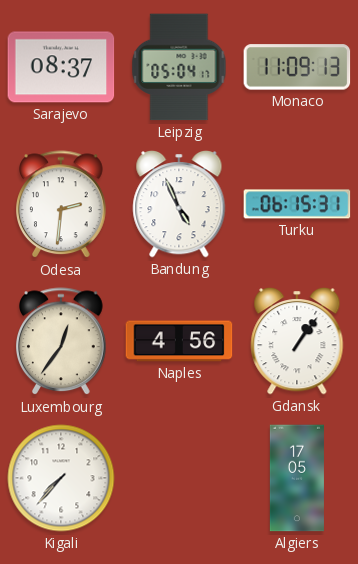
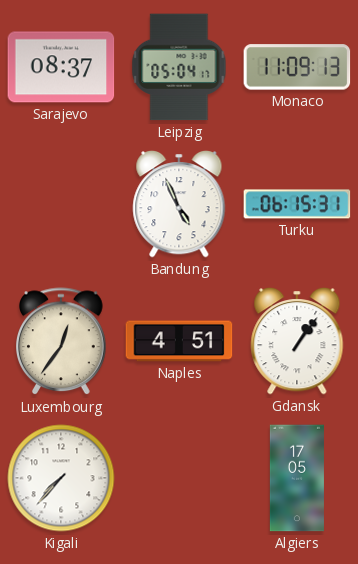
Odesa: 2:31 -> none (62, 205)
Naples: 4:56 -> 4:51 (179, 341)
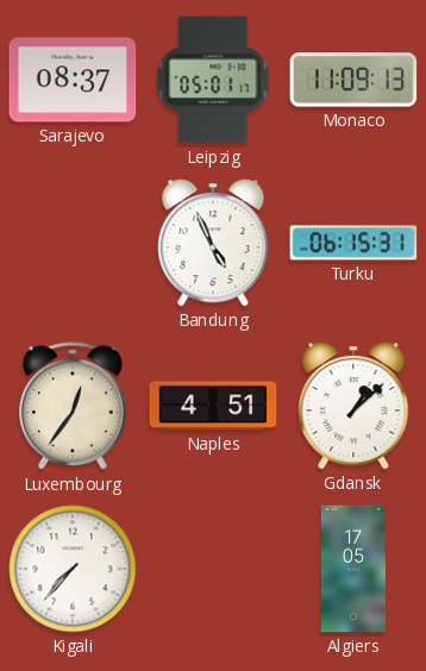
Leipzig: 05:04 -> 05:01 (213, 80)
Gdansk: 1:06 -> 1:08 (353, 407)
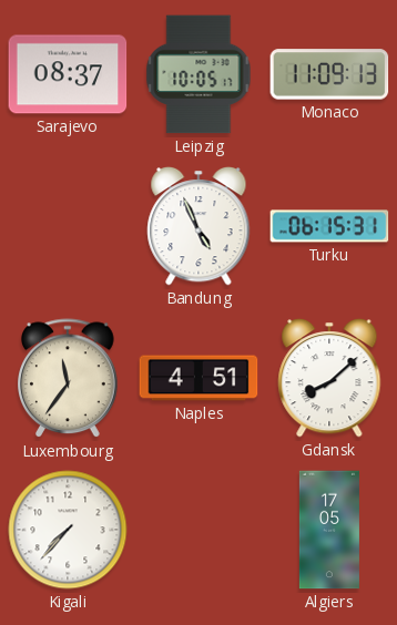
Leipzig: 05:01 -> 10:05 (198, 74)
Luxembourg: 12:36 -> 11:36 (69, 379)
Gdansk: 1:08 -> 8:08 (329, 379)
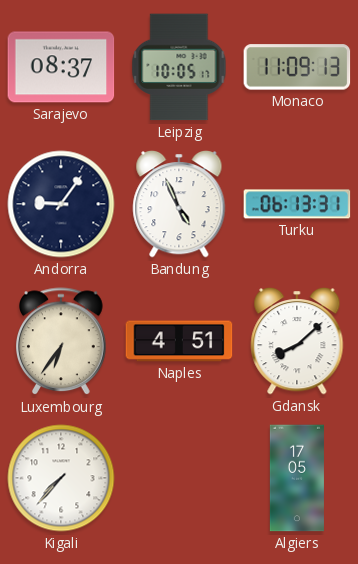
Andorra: none -> 9:06 (61, 204)
Turku: 06:15 -> 06:13 (297, 204)
Luxembourg: 11:36 -> 6:36 (62, 342)
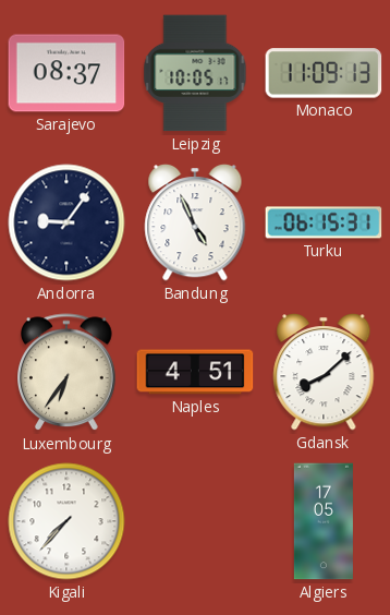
Turku: 06:13 -> 06:15 (324, 222)
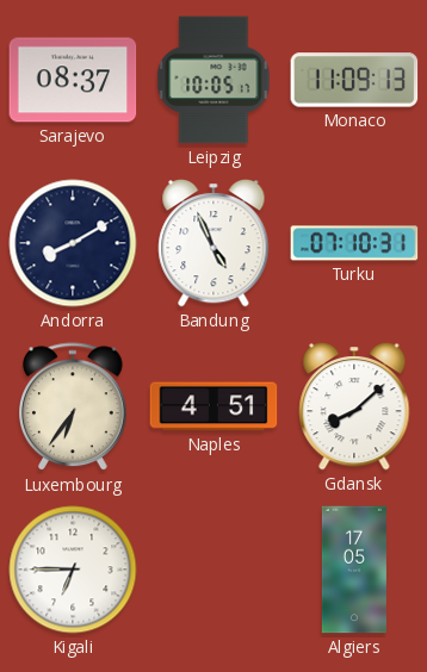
Andorra: 9:06 -> 8:10 (73, 243)
Turku: 06:15 -> 07:10 (354, 243)
Kigali: 7:37 -> 6:45 (73, 570)
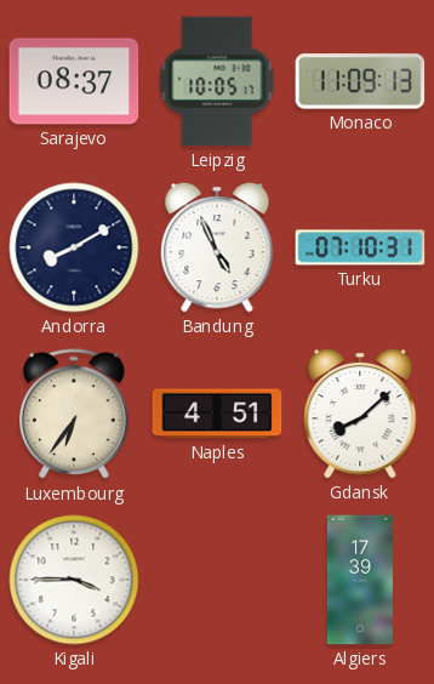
Kigali: 6:45 -> 3:45 (74, 580)
Algiers: 17:05 -> 17:39 (360, 580)
